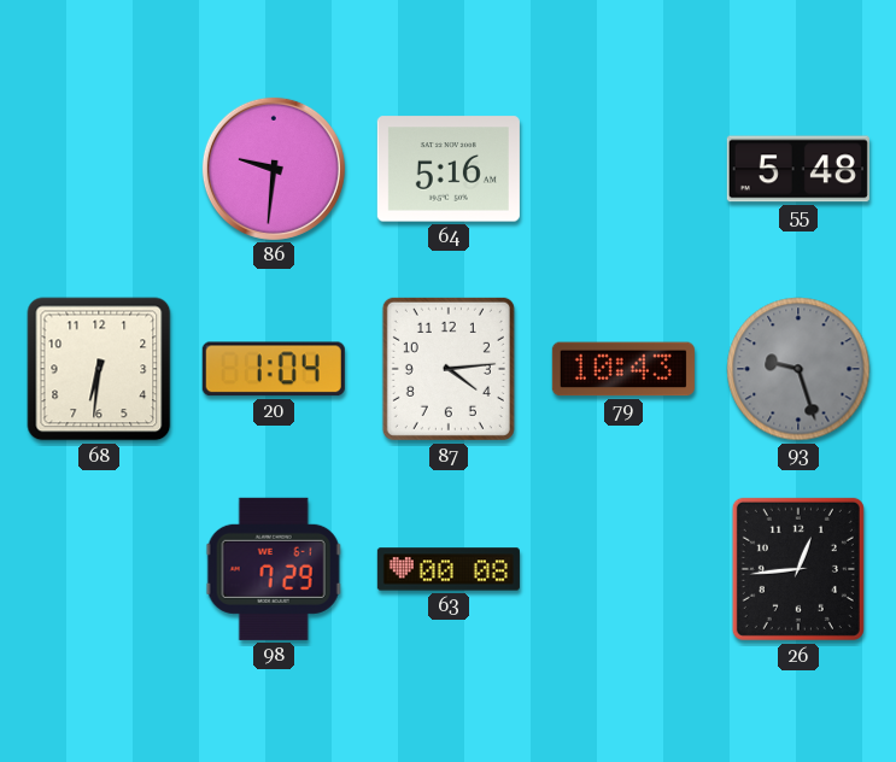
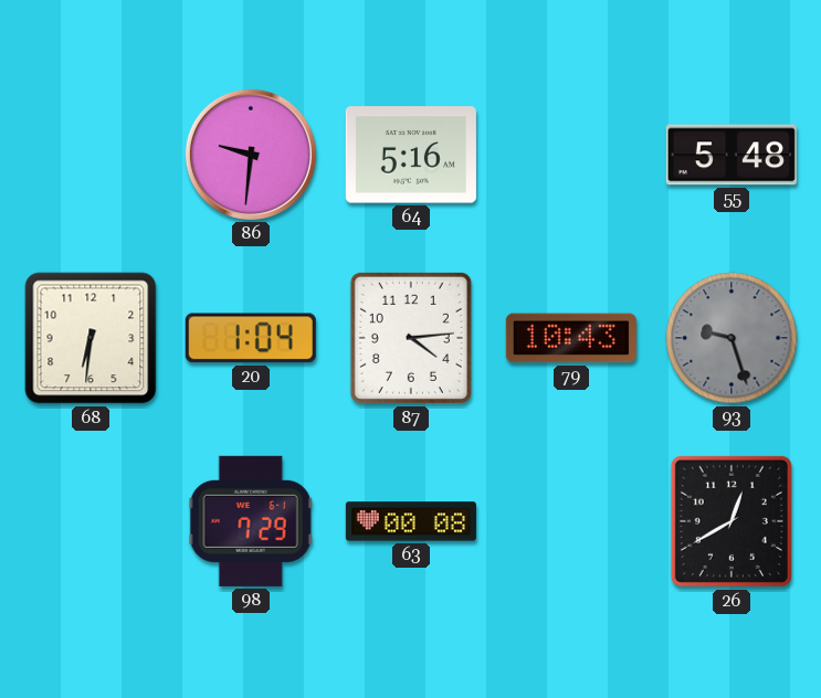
26: 12:44 -> 12:40 (731, 521)
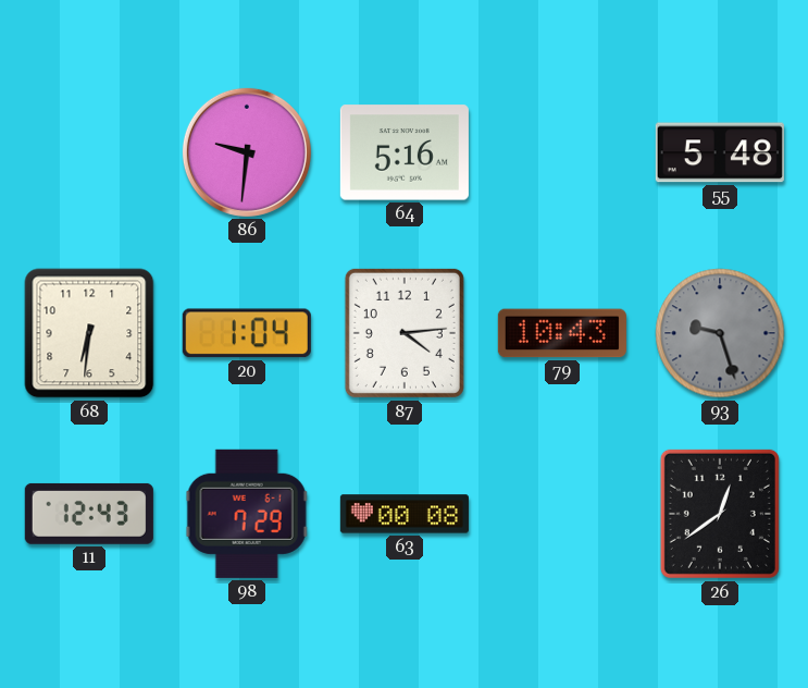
11: none -> 12:43 (89, 514)
26: 12:40 -> 12:39 (720, 514)
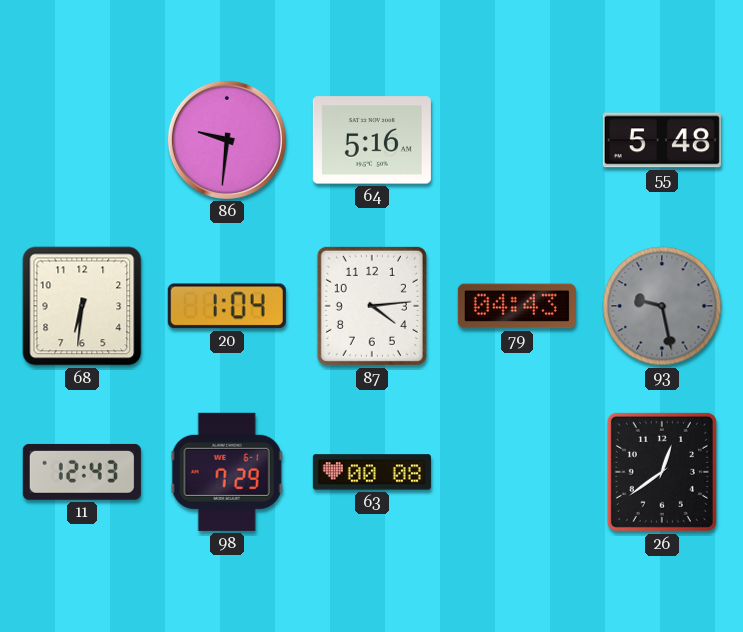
79: 10:43 -> 04:43 (517, 306)
93: 9:27 -> 9:28 (662, 306)
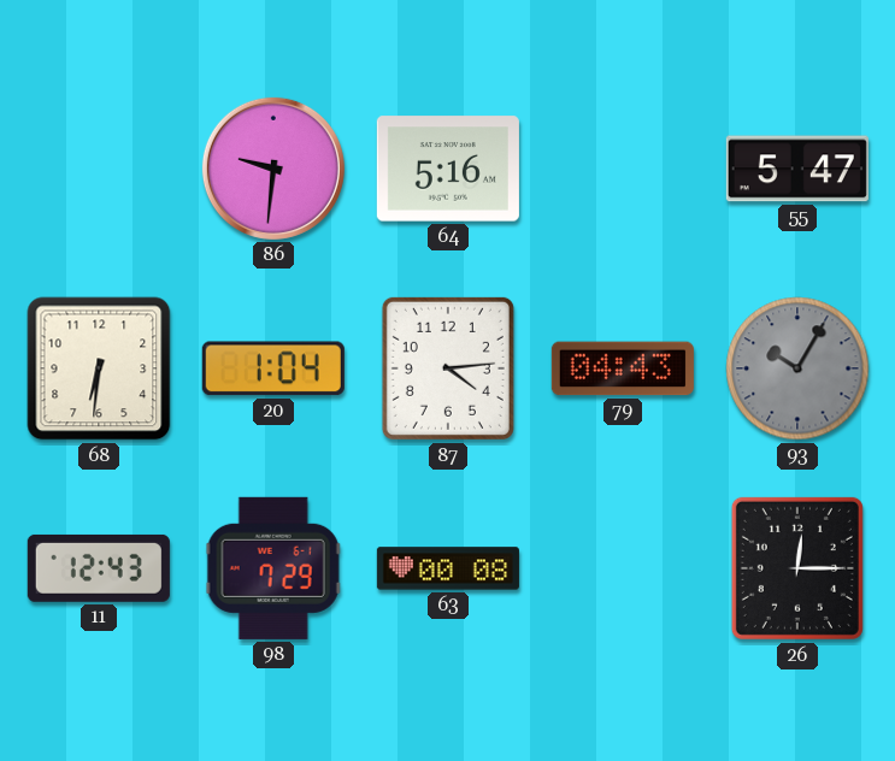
55: 5:48 -> 5:47 (797, 169)
93: 9:28 -> 10:05 (797, 368)
26: 12:39 -> 12:15 (797, 568)
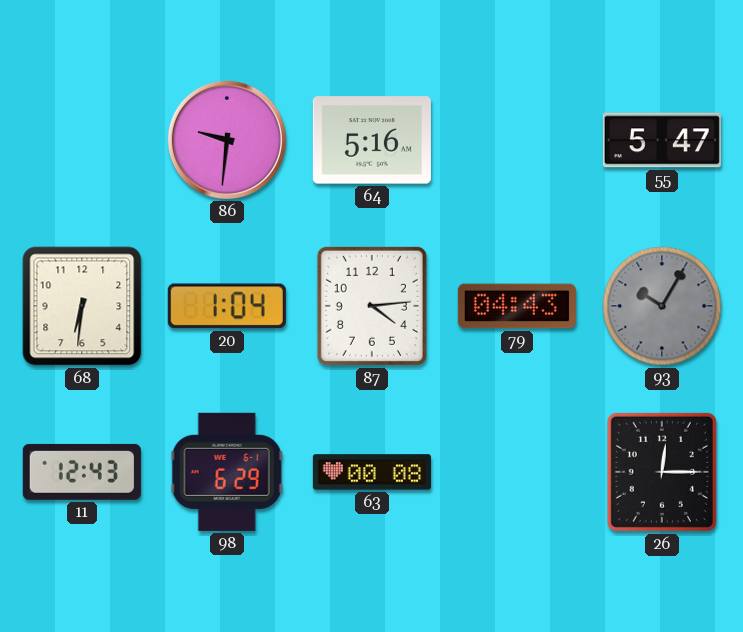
98: 7:29 -> 6:29 (227, 472)
